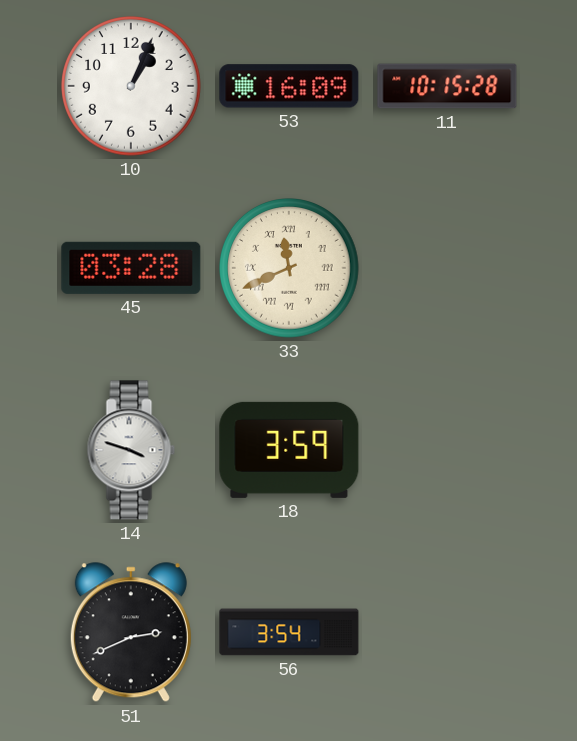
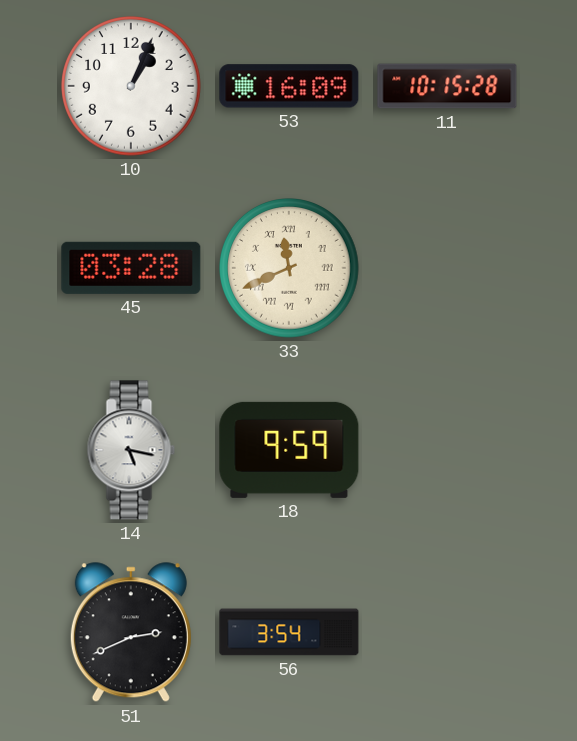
14: 3:48 -> 5:17 (131, 450)
18: 3:59 -> 9:59 (289, 450)
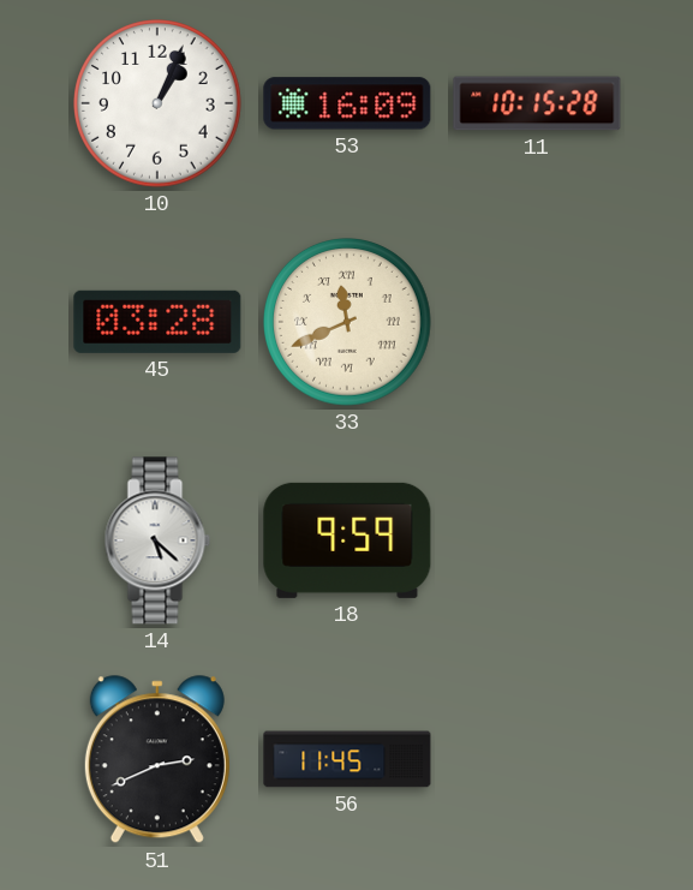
14: 5:17 -> 5:22 (157, 540)
56: 3:54 -> 11:45 (347, 759)
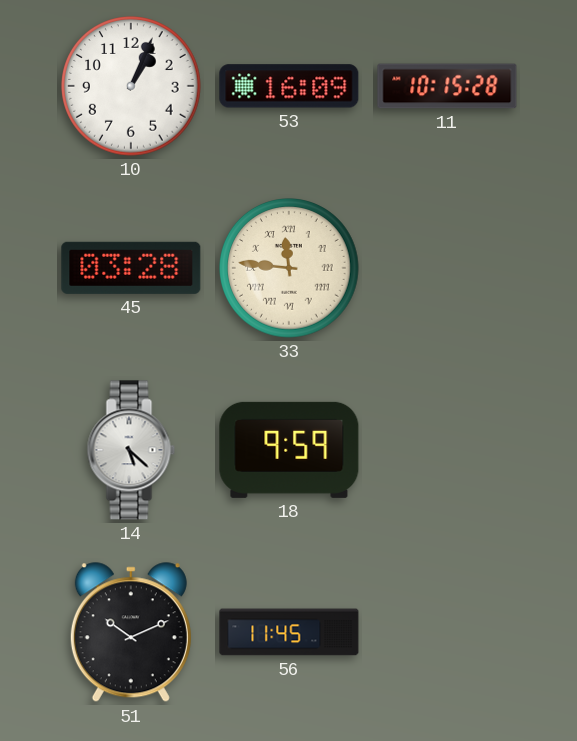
33: 11:41 -> 11:46 (290, 269)
51: 2:41 -> 10:11 (131, 633)
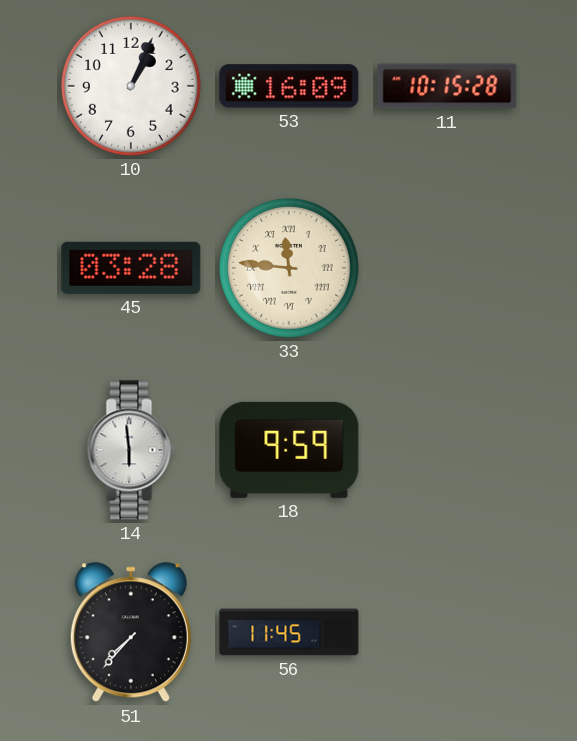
14: 5:22 -> 5:59 (131, 450)
51: 10:11 -> 7:37 (131, 633)
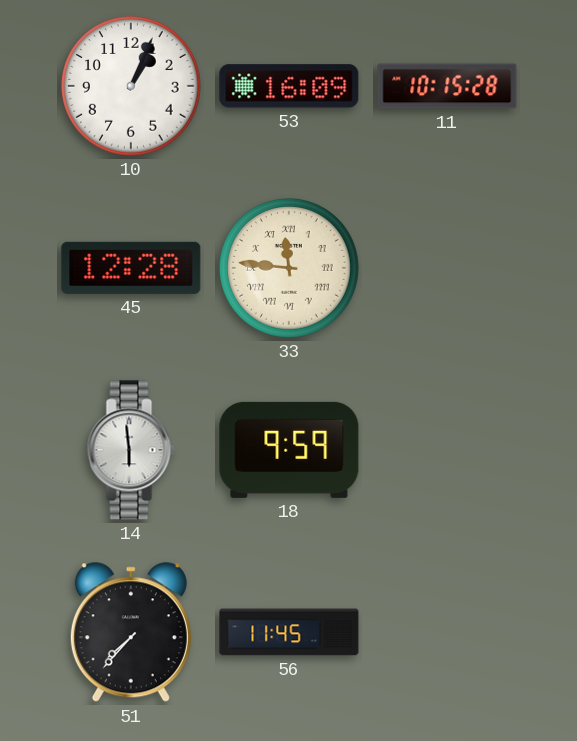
45: 03:28 -> 12:28 (131, 268)
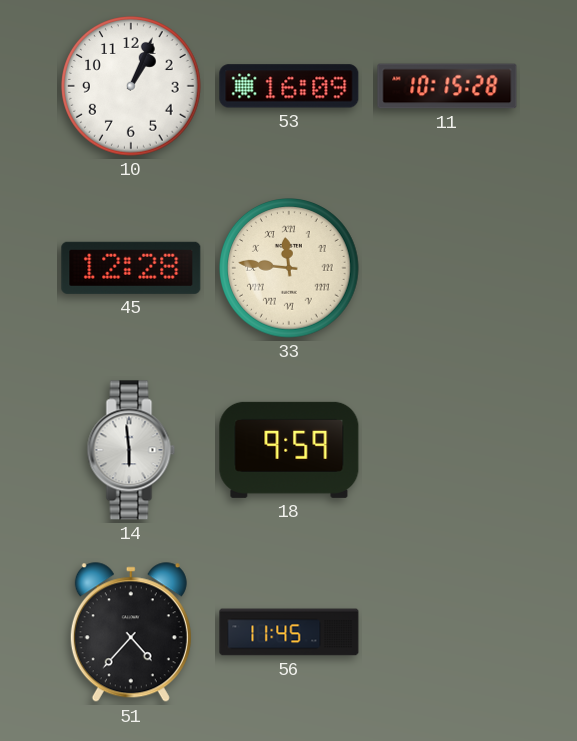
51: 7:37 -> 4:37 (131, 633)
